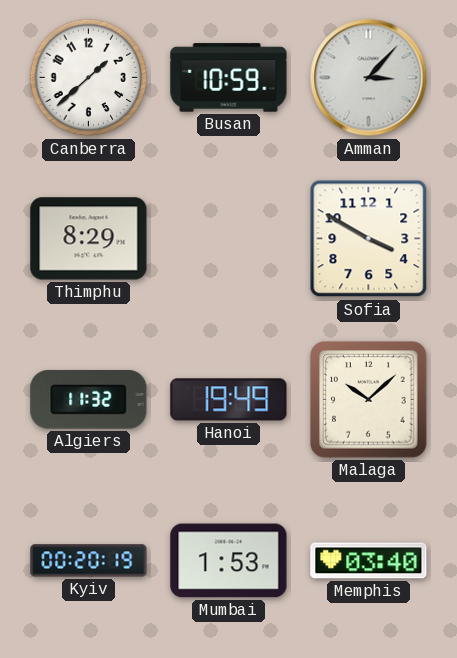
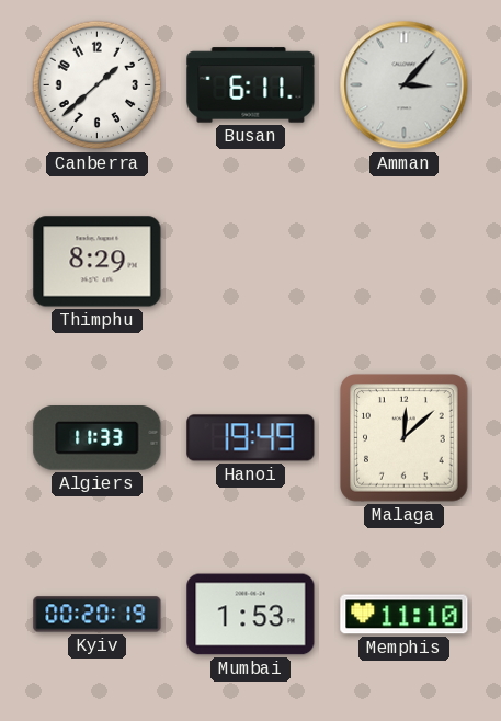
Busan: 10:59 -> 6:11 (251, 85)
Sofia: 3:50 -> none (369, 239)
Algiers: 11:32 -> 11:33 (98, 438)
Malaga: 10:08 -> 12:08 (405, 438)
Memphis: 03:40 -> 11:10 (405, 615)
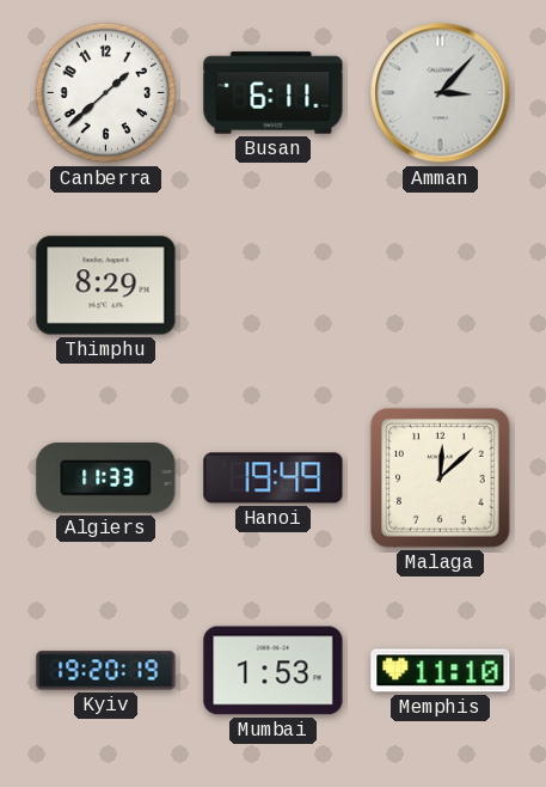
Kyiv: 00:20 -> 19:20 (106, 671)
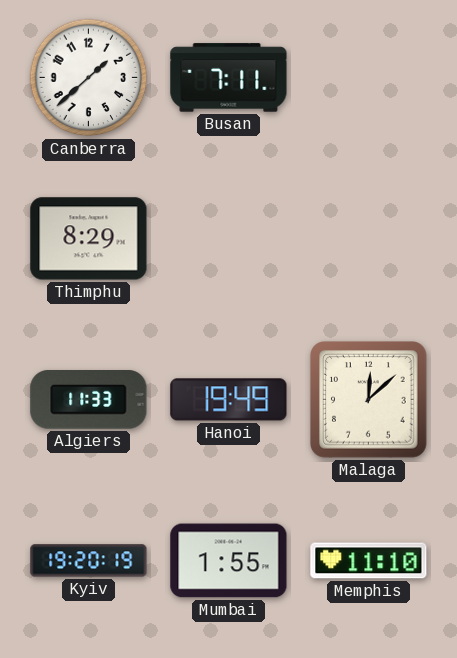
Busan: 6:11 -> 7:11 (229, 78)
Amman: 3:07 -> none (441, 93)
Mumbai: 1:53 -> 1:55 (229, 561)
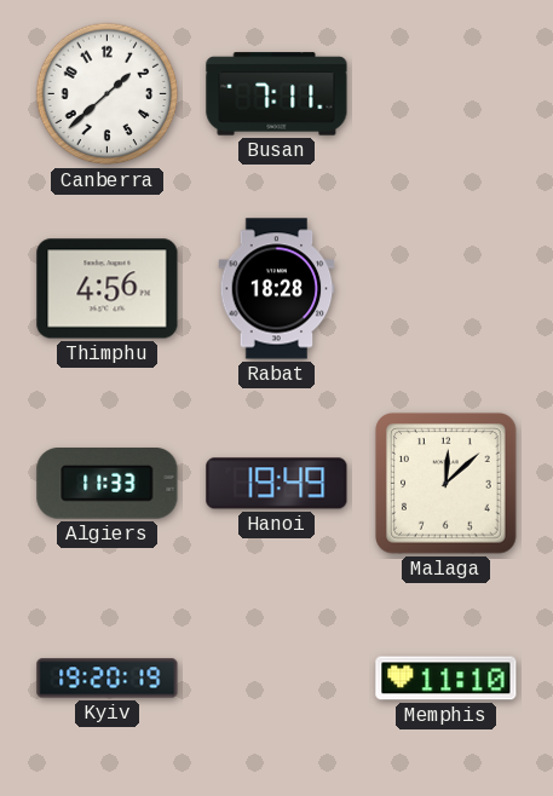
Thimphu: 8:29 -> 4:56 (108, 289)
Rabat: none -> 18:28 (277, 289)
Mumbai: 1:55 -> none (229, 561)
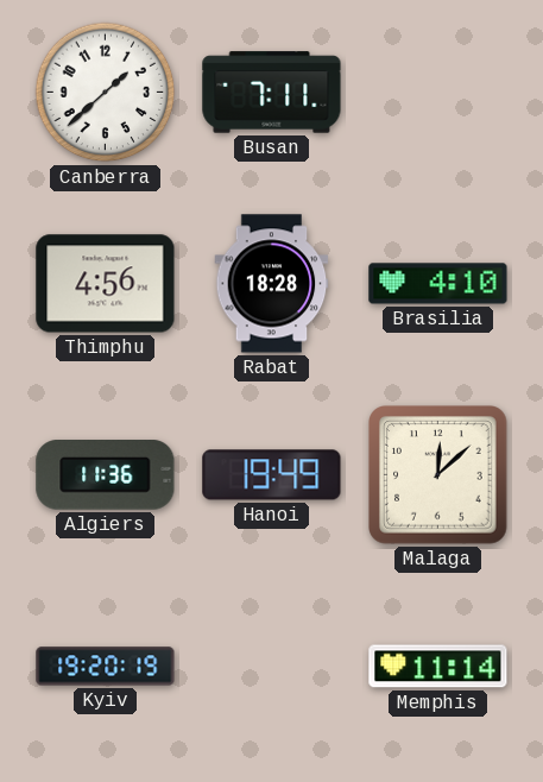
Brasilia: none -> 4:10 (438, 284)
Algiers: 11:33 -> 11:36 (106, 475)
Memphis: 11:10 -> 11:14 (438, 667)
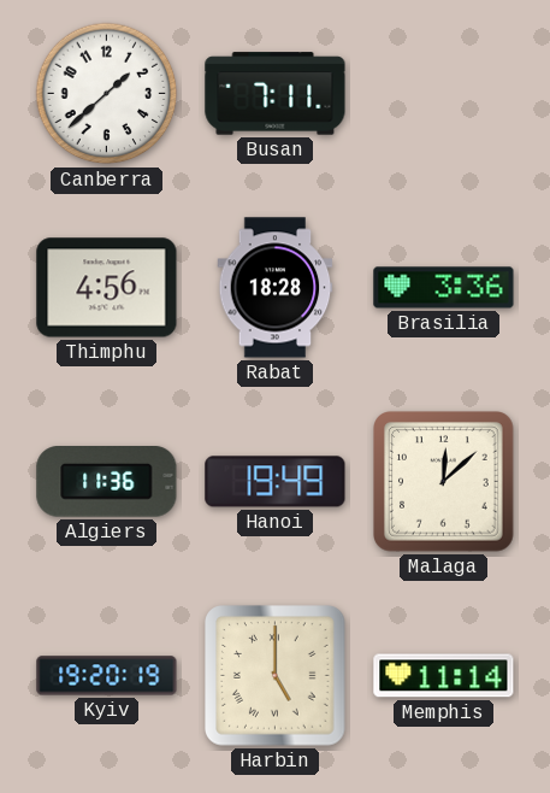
Brasilia: 4:10 -> 3:36 (444, 288)
Harbin: none -> 5:00 (276, 676)
